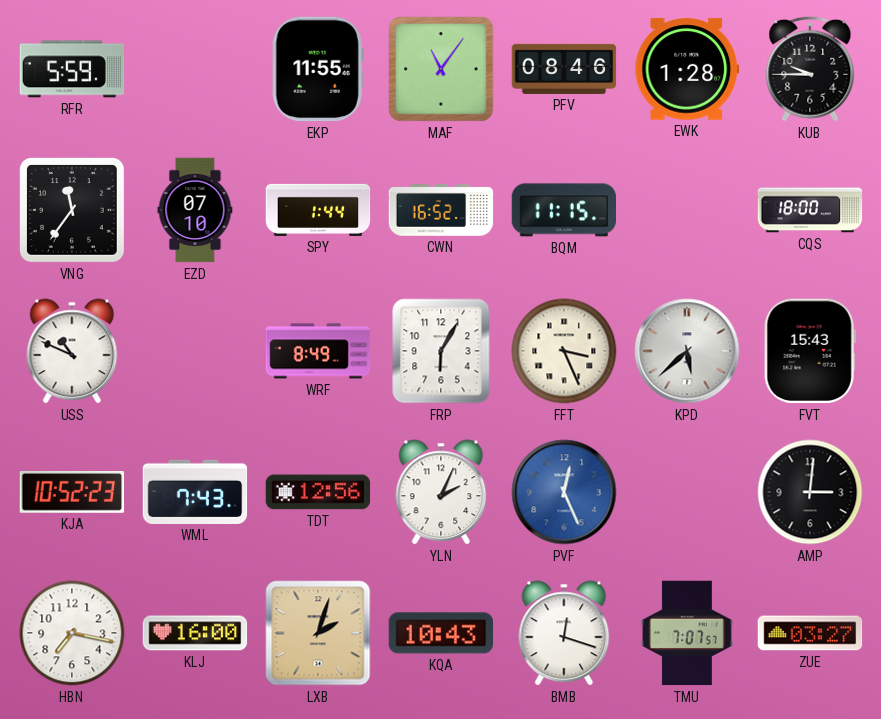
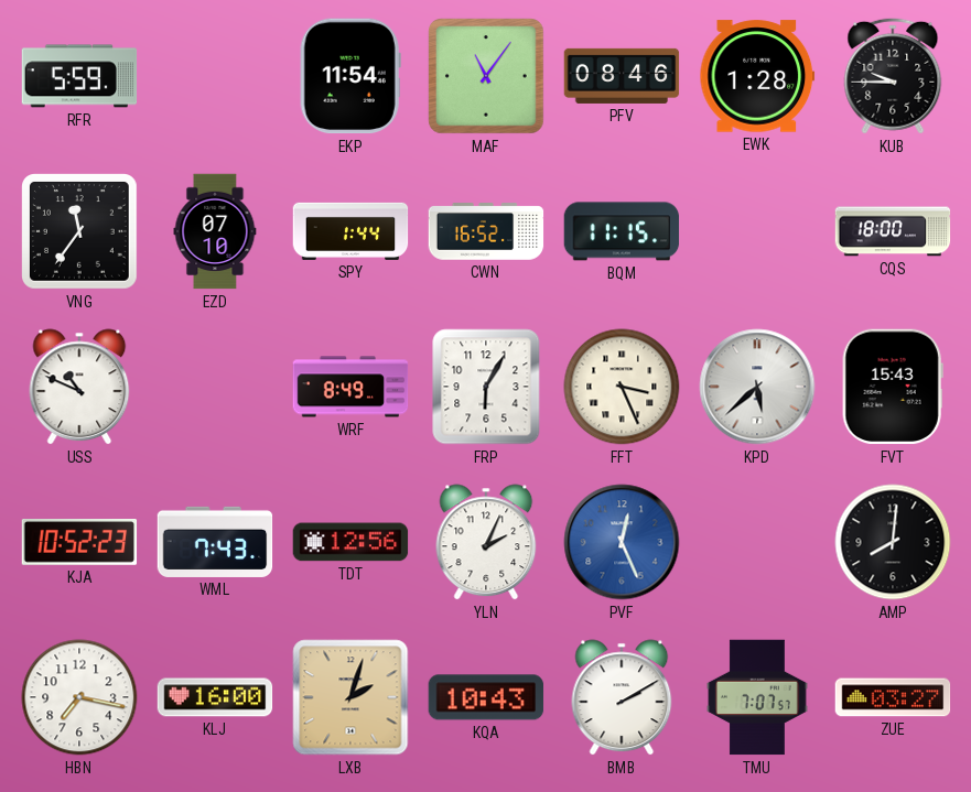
EKP: 11:55 -> 11:54 (350, 76)
AMP: 3:01 -> 8:01 (893, 542)
BMB: 12:18 -> 2:10 (622, 697)
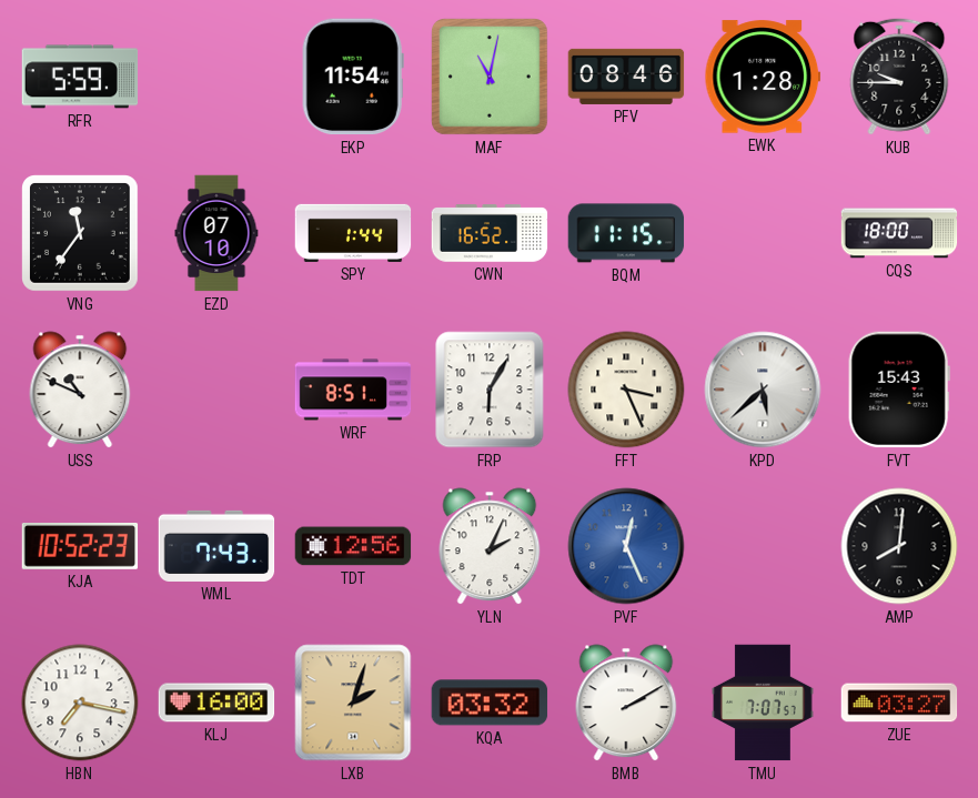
MAF: 11:06 -> 11:02 (491, 78)
WRF: 8:49 -> 8:51 (353, 390)
KQA: 10:43 -> 03:32 (490, 703)
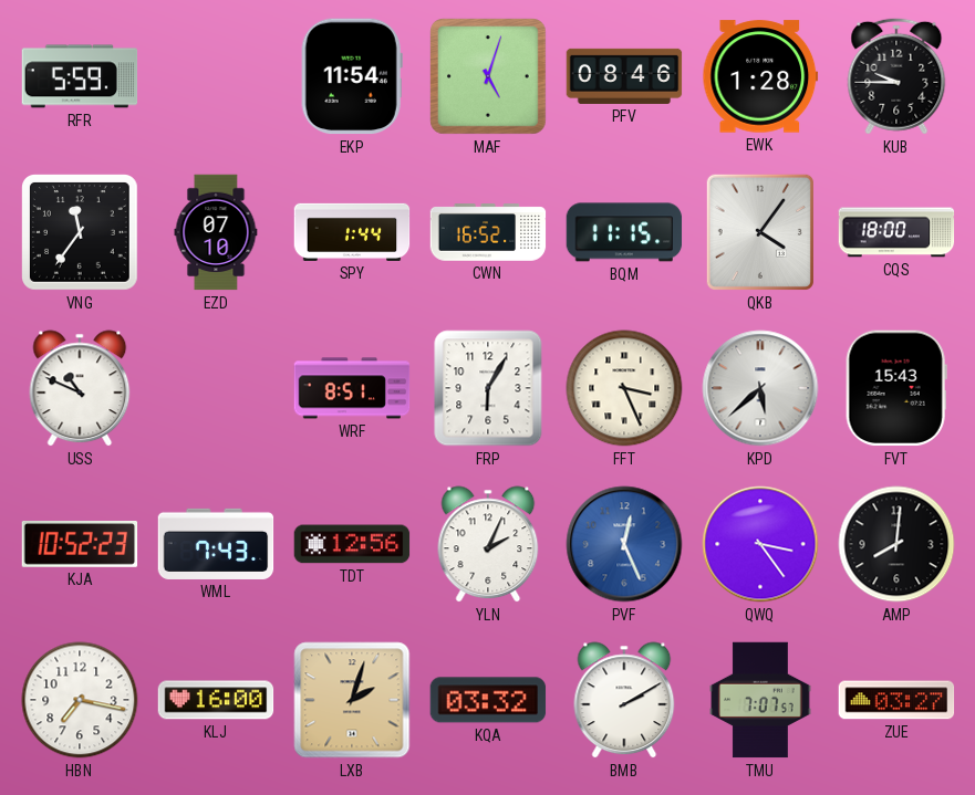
MAF: 11:02 -> 5:03 (489, 77)
QKB: none -> 4:06 (760, 232)
QWQ: none -> 3:24 (760, 544)
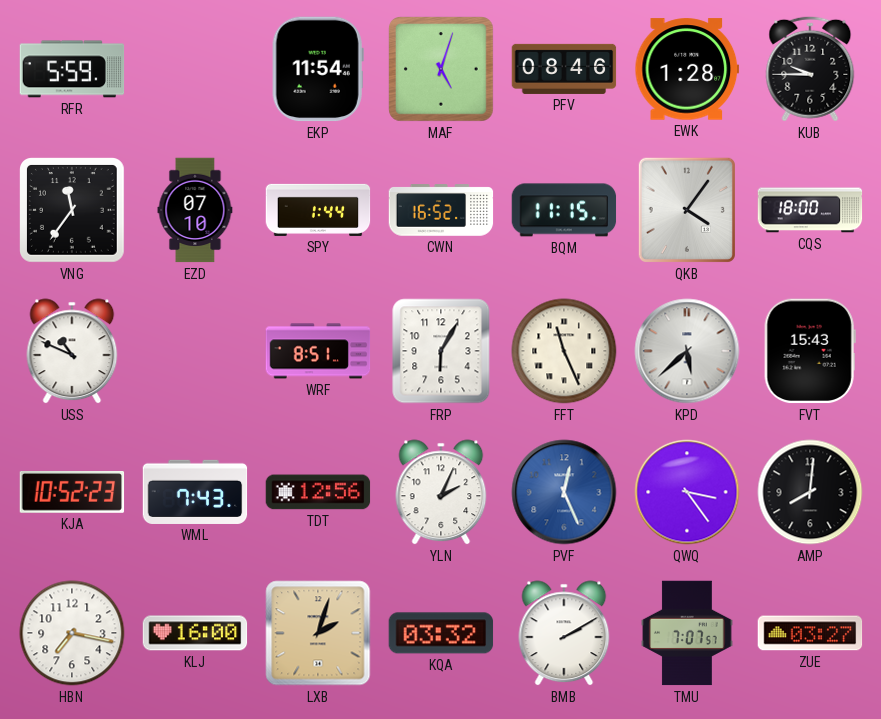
FFT: 3:26 -> 11:26 (564, 351)
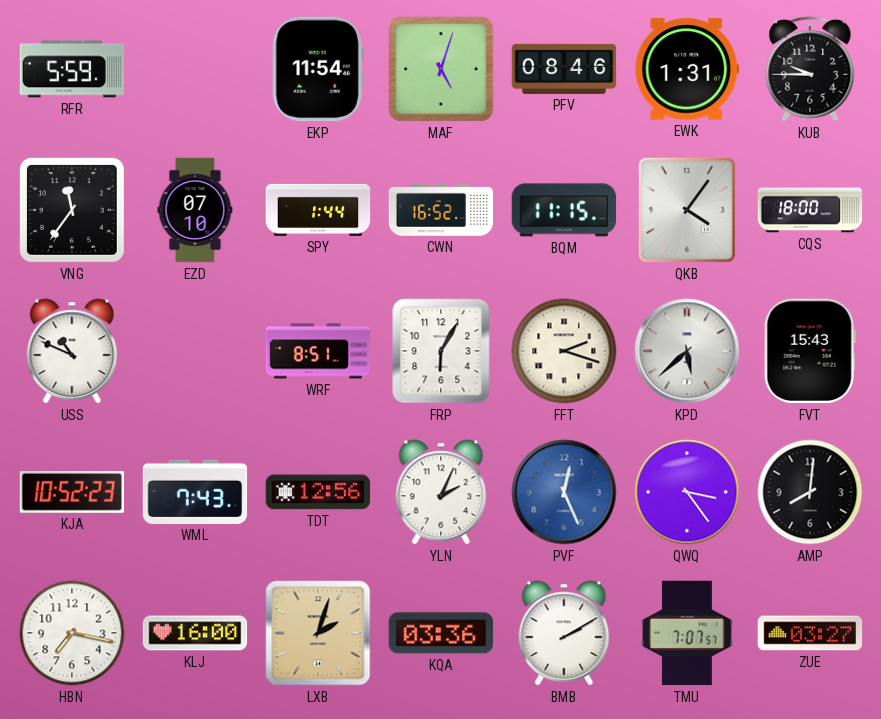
EWK: 1:28 -> 1:31 (687, 69)
FFT: 11:26 -> 2:18 (564, 351)
KQA: 03:32 -> 03:36 (441, 633)
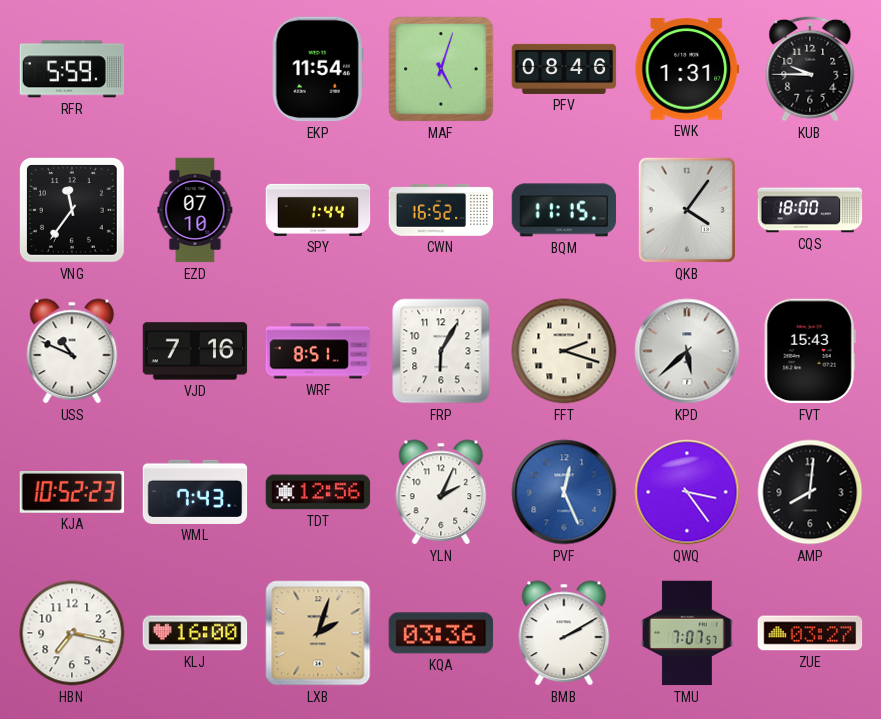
VJD: none -> 7:16 (195, 351)
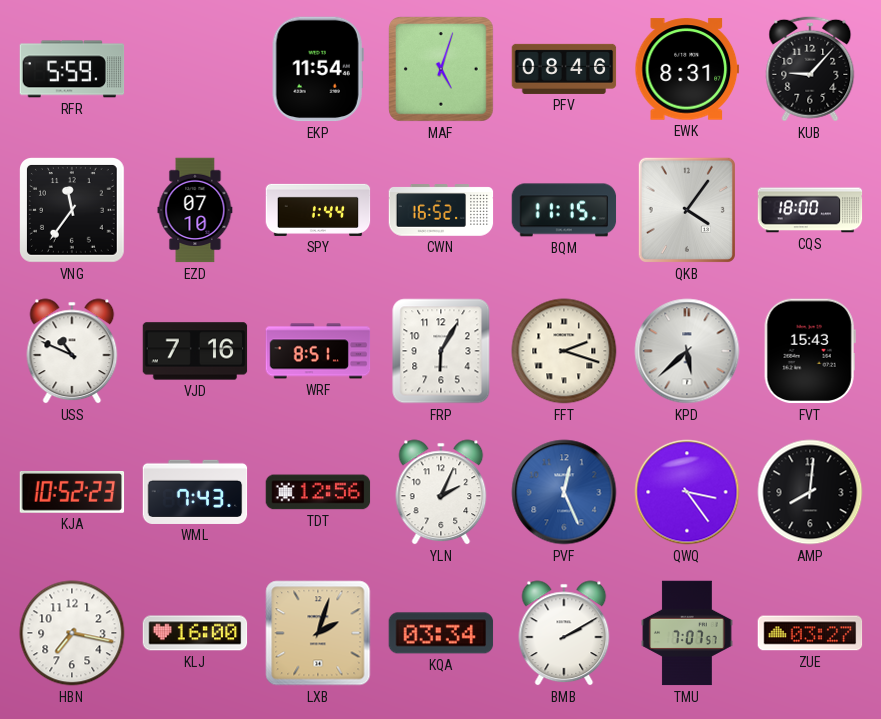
EWK: 1:31 -> 8:31 (687, 69)
KUB: 9:45 -> 9:07 (810, 69)
KQA: 03:36 -> 03:34 (441, 633)
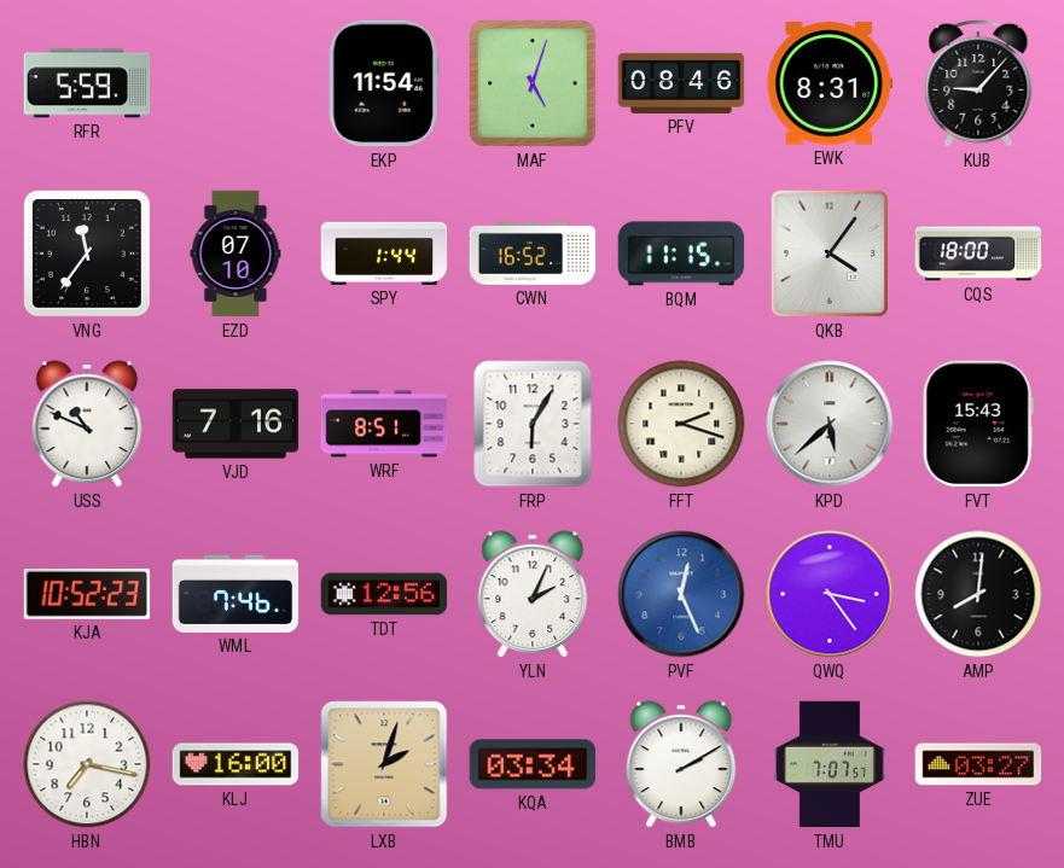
WML: 7:43 -> 7:46 (236, 594)
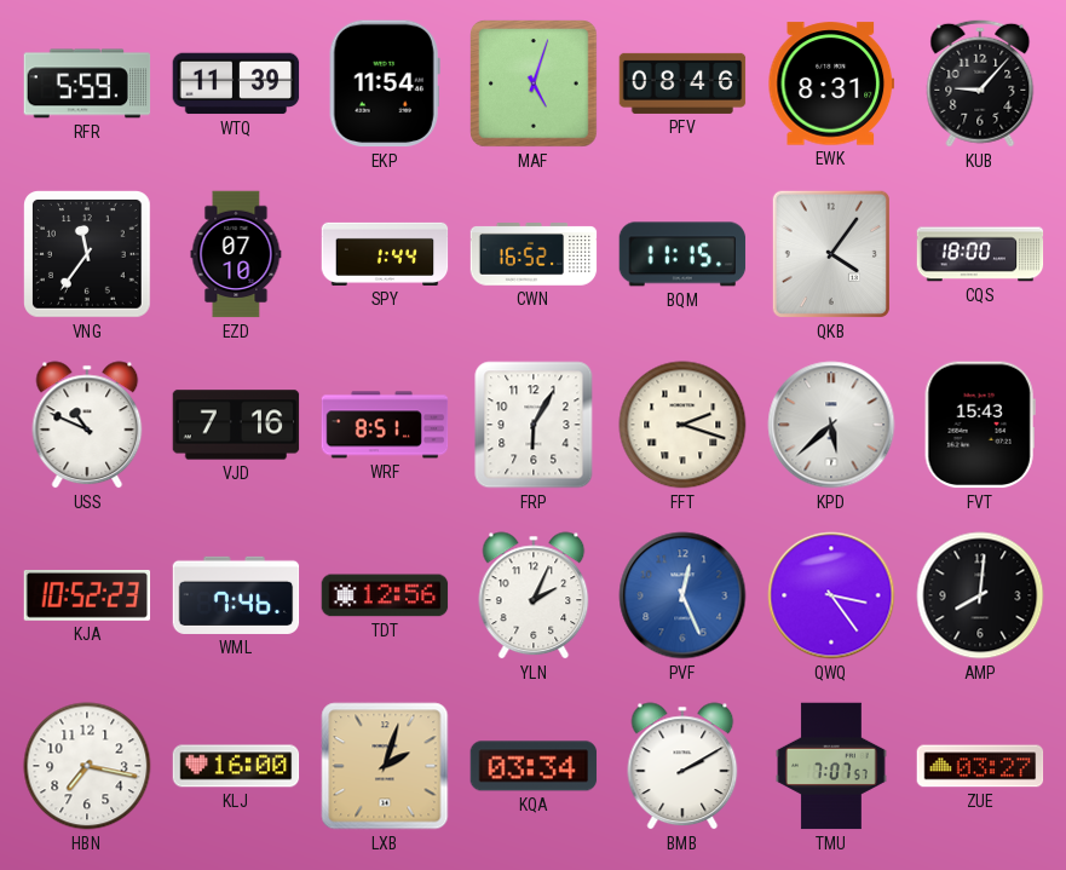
WTQ: none -> 11:39 (236, 83)
